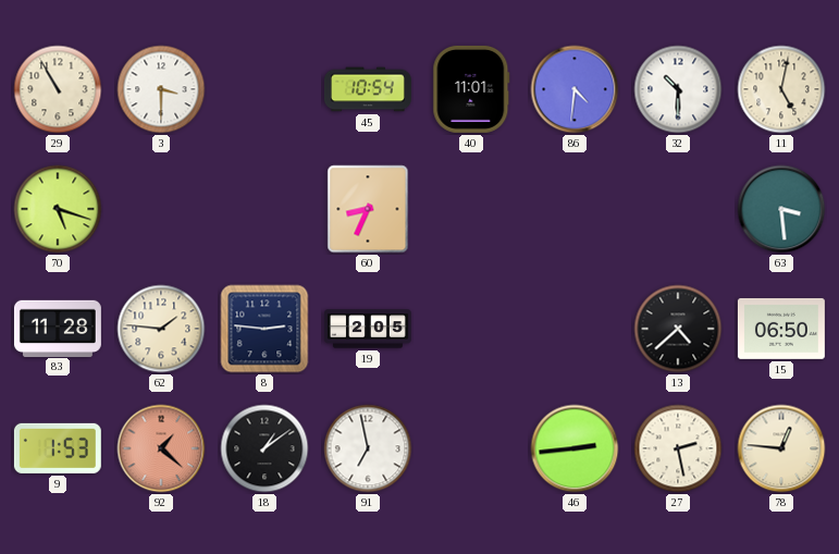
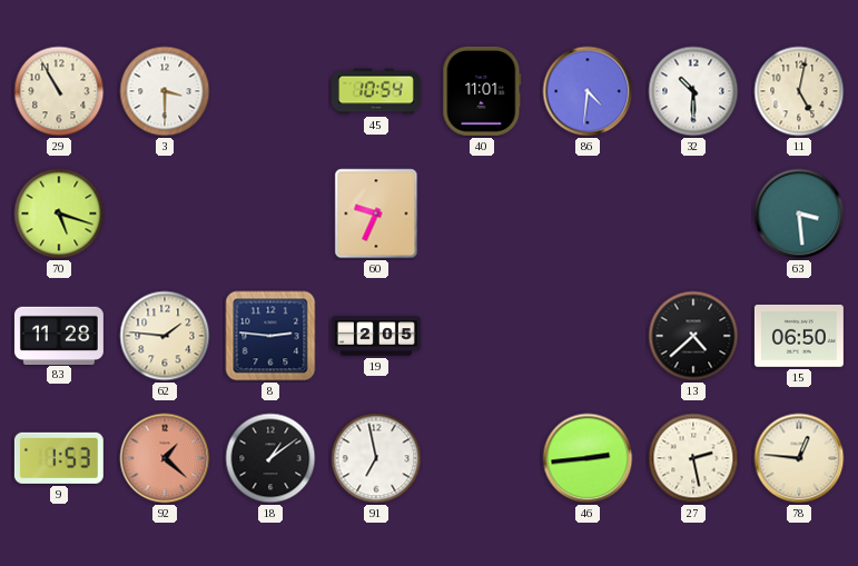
60: 8:34 -> 9:34 (376, 214)
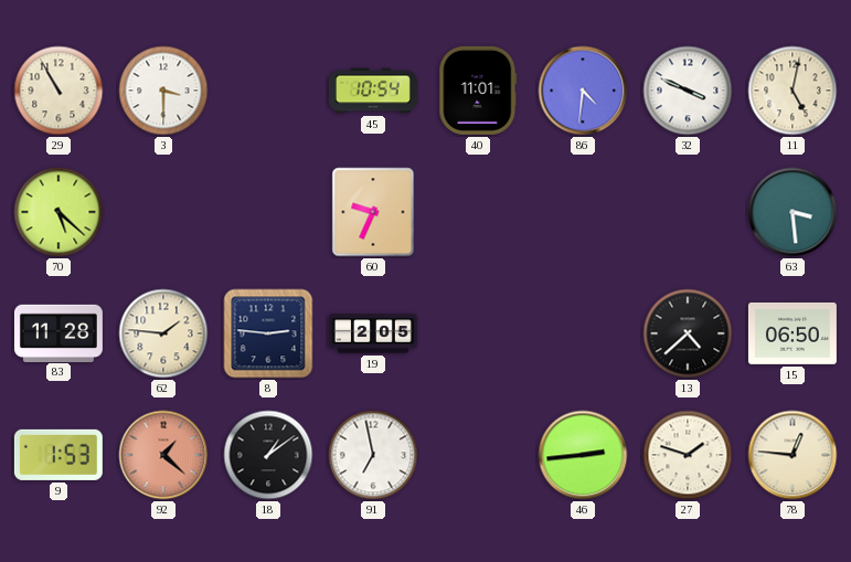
32: 10:30 -> 3:49 (688, 91)
70: 5:18 -> 5:22 (58, 212)
27: 2:28 -> 1:48 (688, 455)
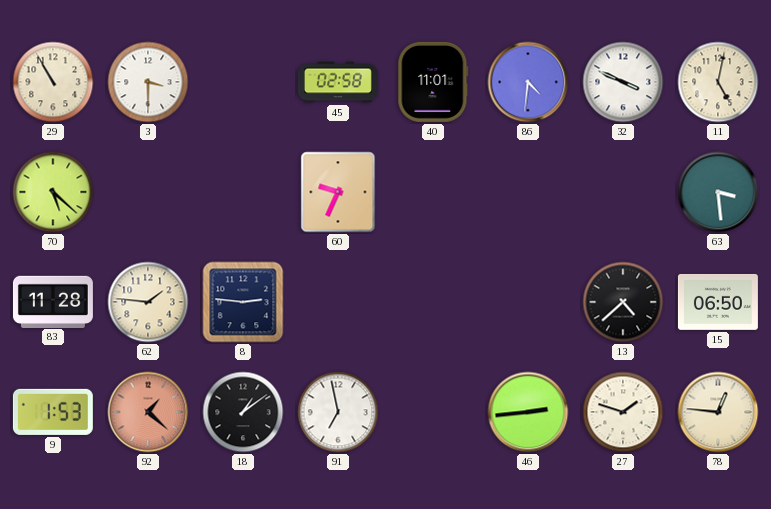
45: 10:54 -> 02:58 (338, 82)
19: 2:05 -> none (373, 333)
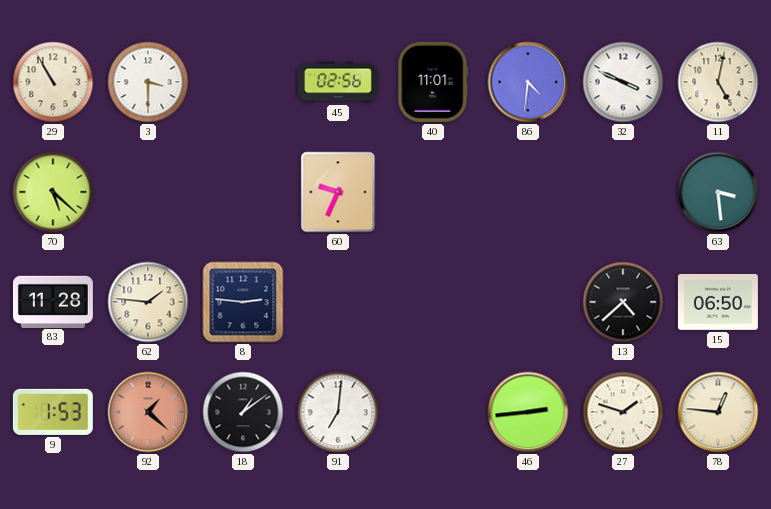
45: 02:58 -> 02:56 (338, 82)
91: 6:58 -> 7:01 (338, 412)
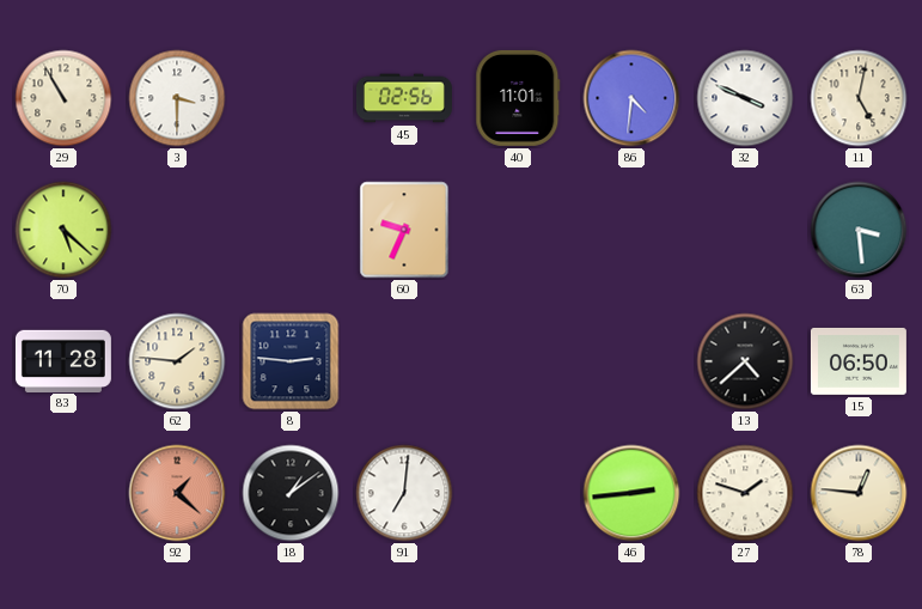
9: 1:53 -> none (53, 412)
